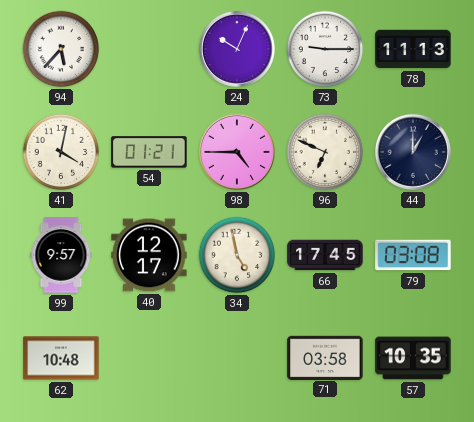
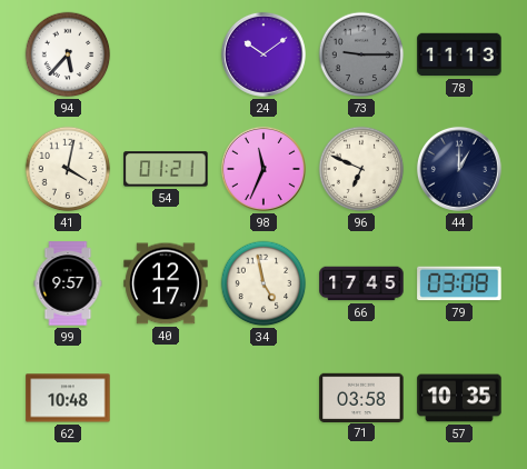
24: 10:04 -> 10:09 (263, 54)
73 dial: white -> grey (361, 54)
98: 4:45 -> 11:34 (263, 169)
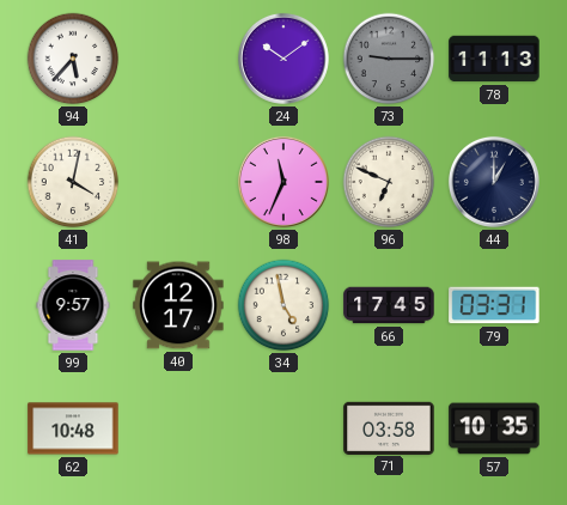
54: 01:21 -> none (166, 169)
79: 03:08 -> 03:31 (494, 305)
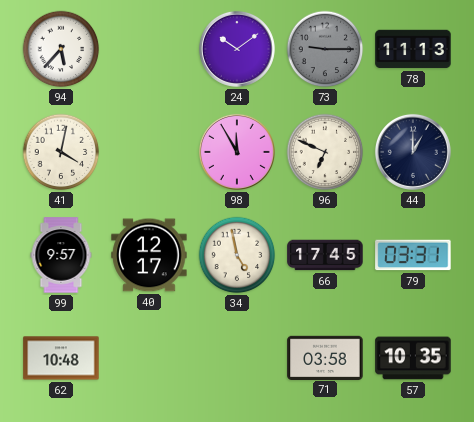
98: 11:34 -> 11:55 (237, 152)
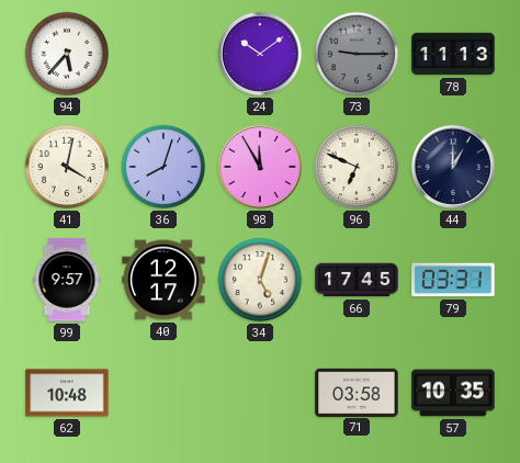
36: none -> 8:03 (163, 167)
34: 4:58 -> 5:03 (260, 280)
